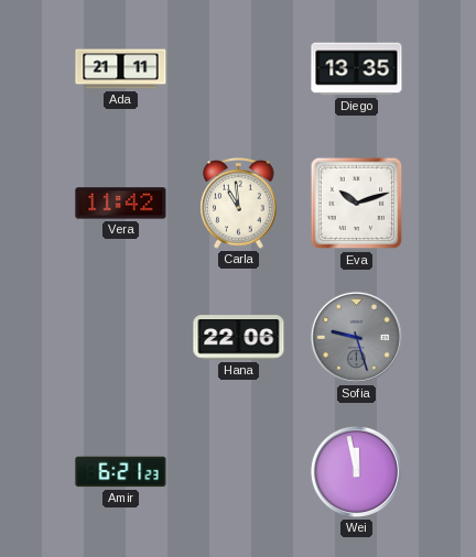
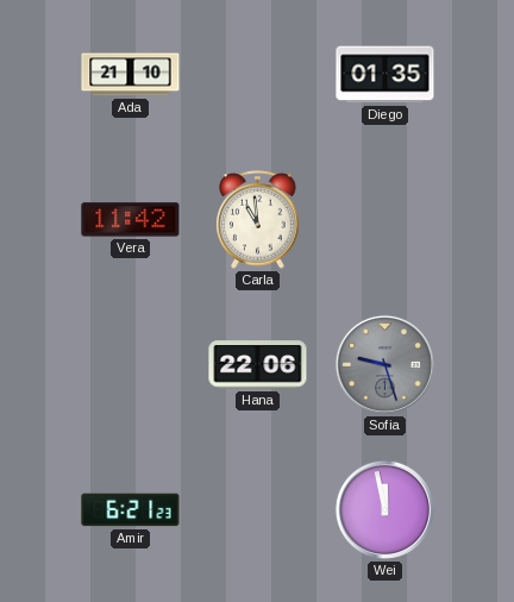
Ada: 21:11 -> 21:10 (131, 75)
Diego: 13:35 -> 01:35 (385, 75)
Eva: 10:12 -> none (357, 204)
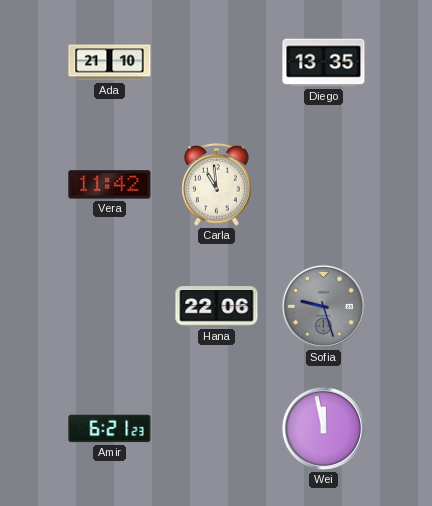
Diego: 01:35 -> 13:35 (324, 63)
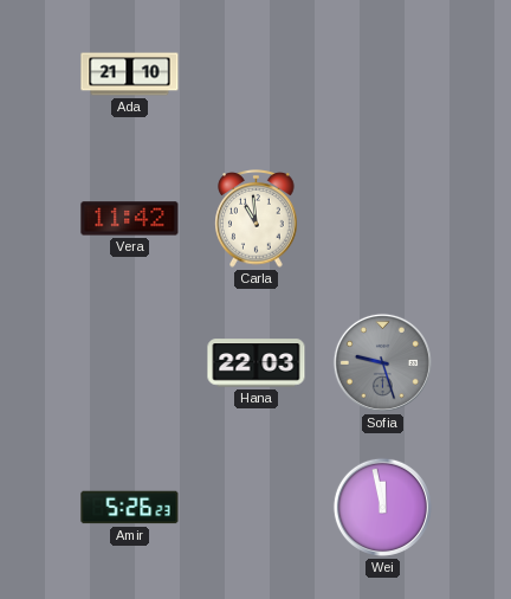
Diego: 13:35 -> none (324, 63)
Hana: 22:06 -> 22:03 (257, 363)
Amir: 6:21 -> 5:26 (130, 508)
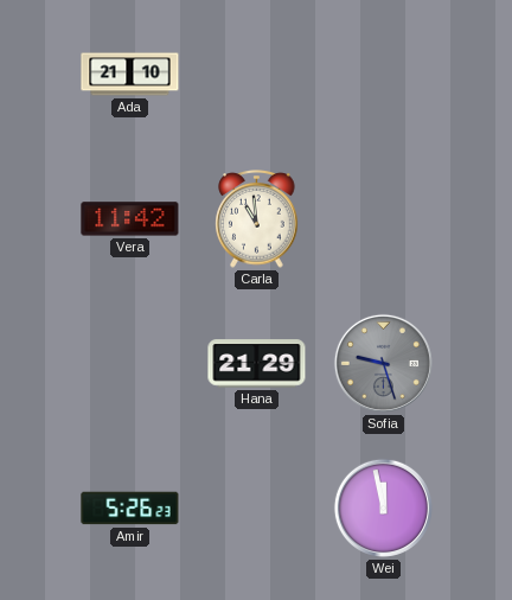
Hana: 22:03 -> 21:29 (257, 364)
